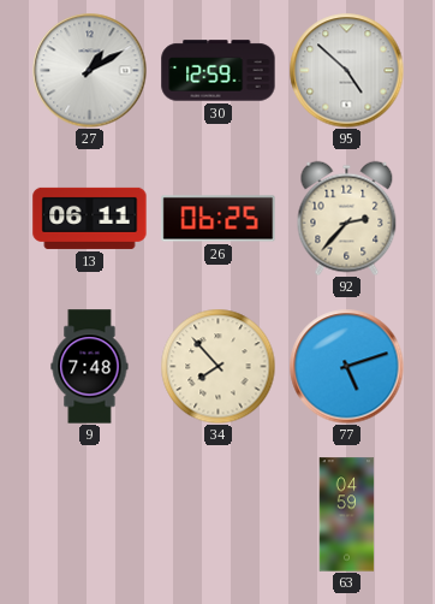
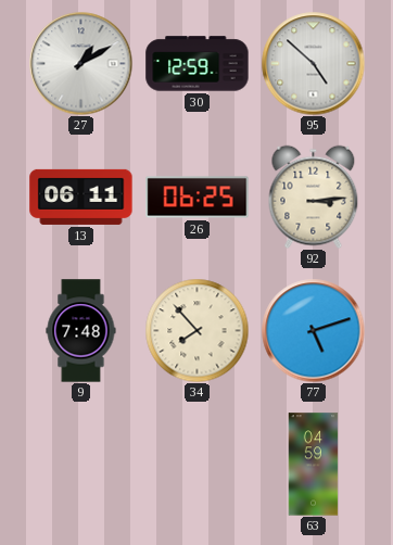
92: 2:37 -> 3:14 (314, 197)
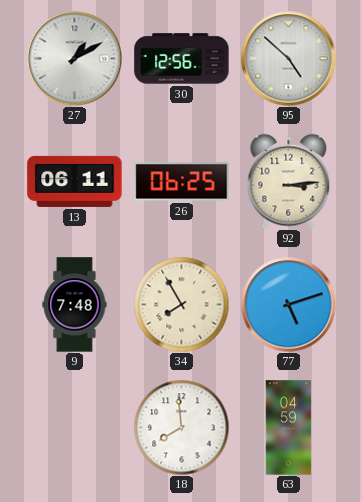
30: 12:59 -> 12:56 (182, 59)
34: 7:53 -> 7:55 (181, 304)
18: none -> 7:59 (181, 427)
